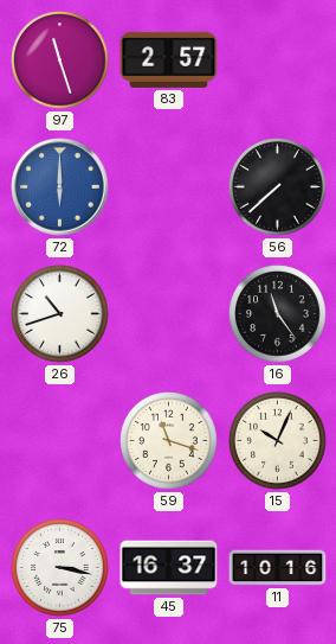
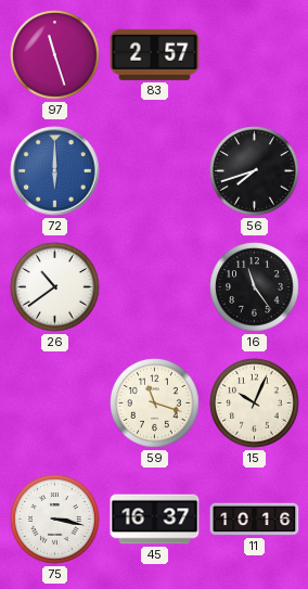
56: 7:38 -> 7:42 (255, 171)
26: 10:42 -> 10:39 (55, 287)
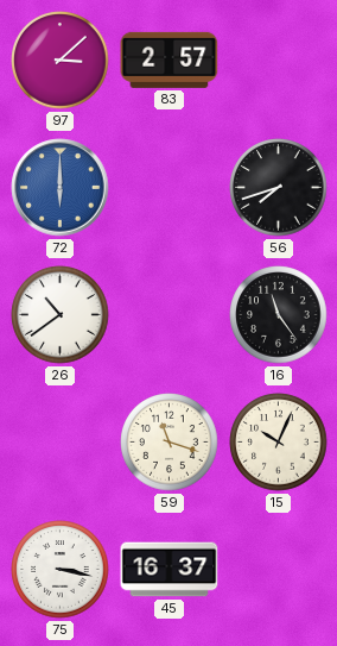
97: 11:27 -> 3:08 (61, 61)
11: 10:16 -> none (255, 520)
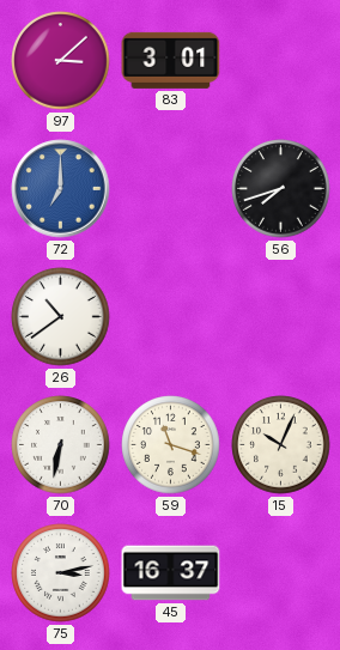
83: 2:57 -> 3:01 (171, 60)
72: 6:00 -> 7:00 (61, 189)
16: 11:24 -> none (279, 315)
70: none -> 6:32 (61, 445)
75: 3:17 -> 3:13 (61, 573)
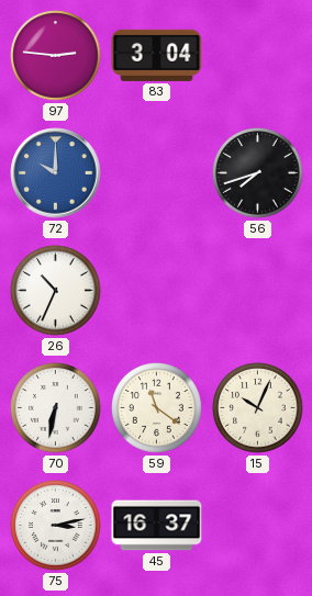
97: 3:08 -> 2:46 (56, 56)
83: 3:01 -> 3:04 (157, 55)
72: 7:00 -> 10:00 (56, 173)
26: 10:39 -> 10:34 (56, 291)
59: 11:18 -> 11:21 (157, 408)
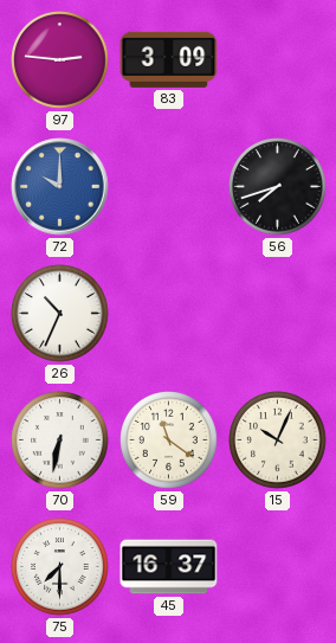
83: 3:04 -> 3:09 (169, 59)
75: 3:13 -> 7:30 (60, 567)
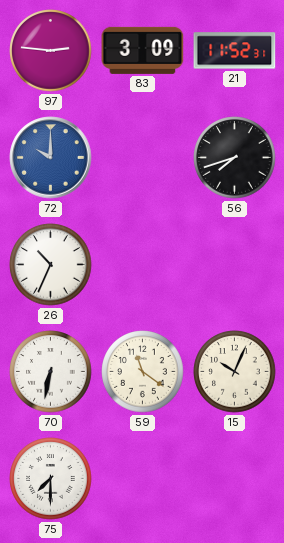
21: none -> 11:52 (235, 51)
45: 16:37 -> none (169, 567)
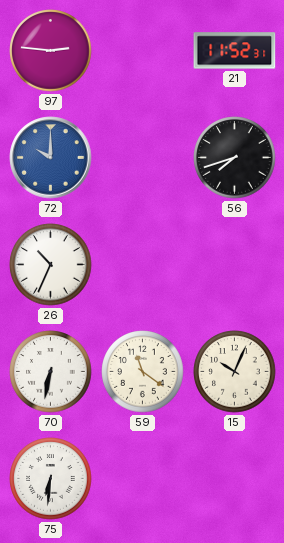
83: 3:09 -> none (143, 50)
75: 7:30 -> 6:31 (51, 479)
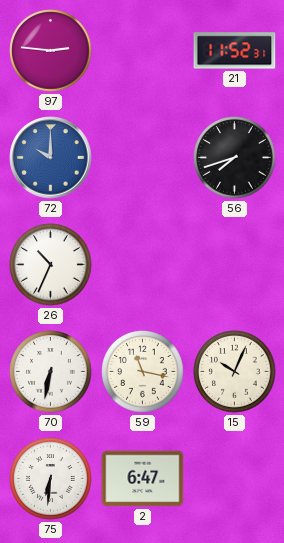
59: 11:21 -> 11:17 (143, 372)
2: none -> 6:47 (143, 479)
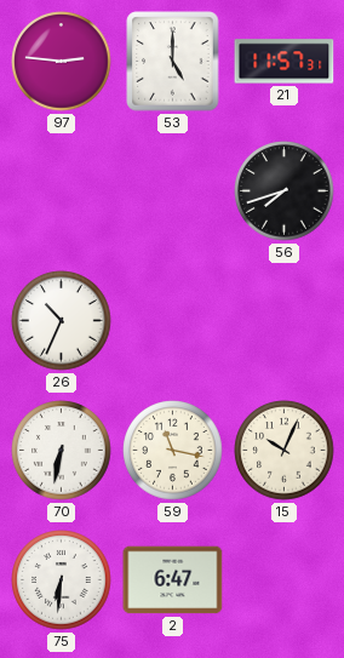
53: none -> 5:00 (173, 62)
21: 11:52 -> 11:57 (285, 62)
72: 10:00 -> none (51, 158)
